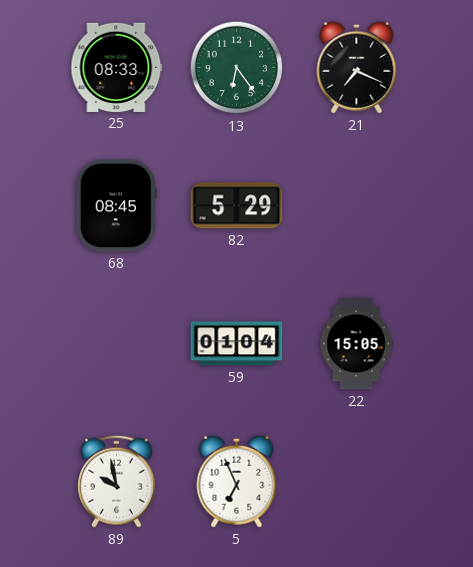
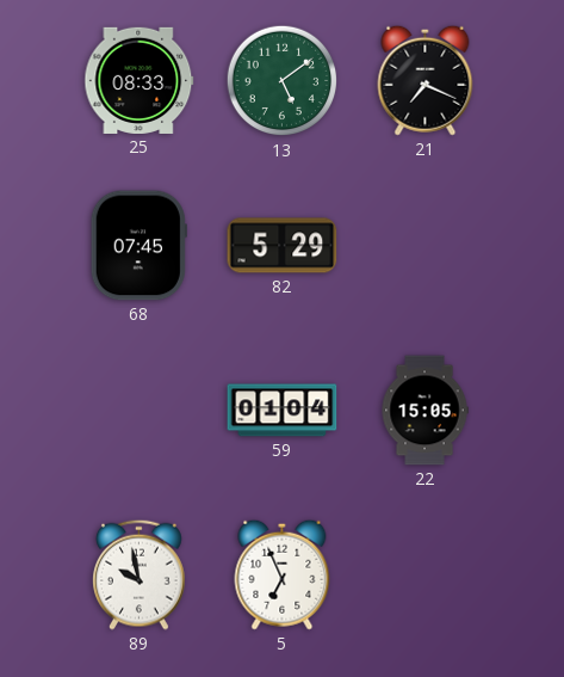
13: 6:24 -> 5:09 (283, 81)
68: 08:45 -> 07:45 (138, 246)
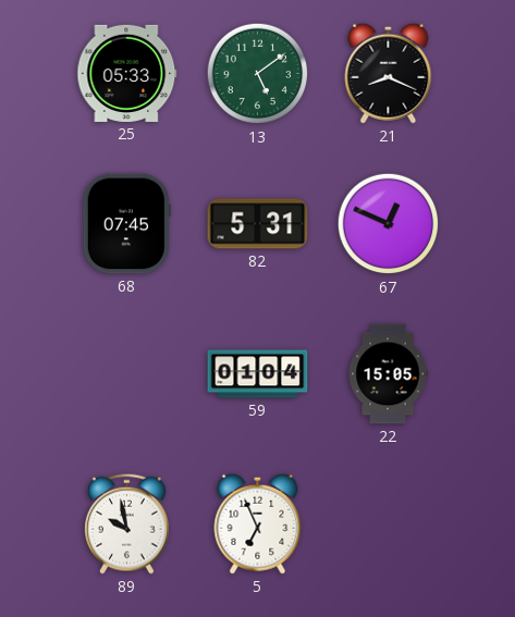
25: 08:33 -> 05:33 (127, 73)
21: 7:19 -> 8:19 (389, 73)
82: 5:29 -> 5:31 (258, 224)
67: none -> 12:49 (389, 224)
